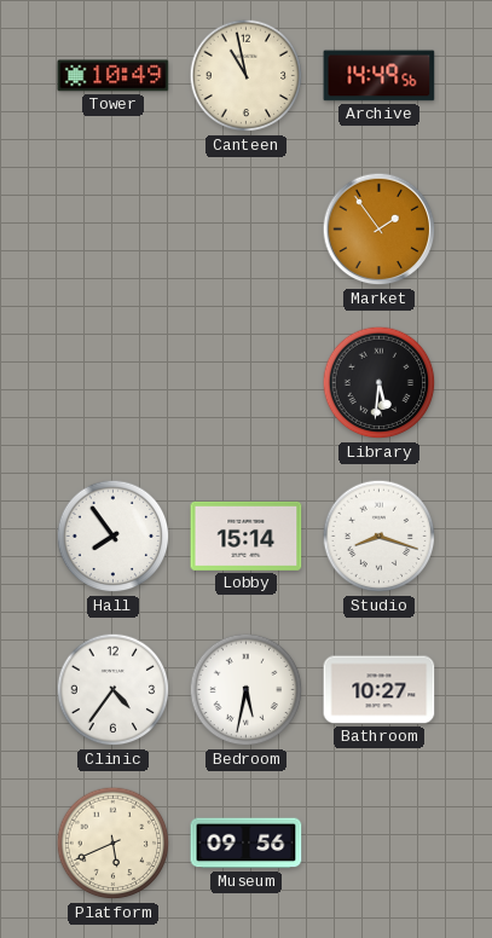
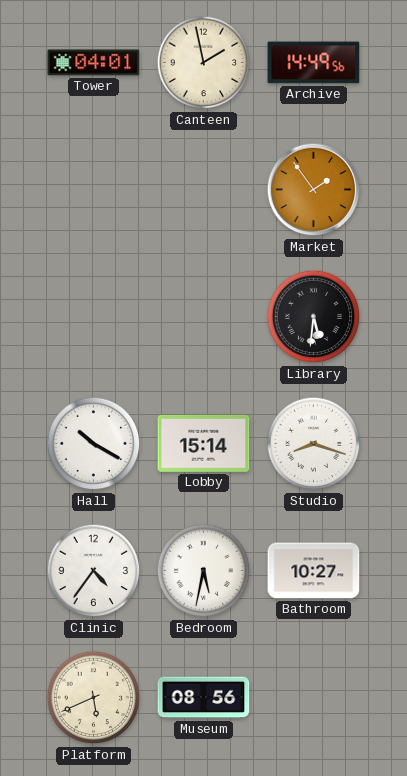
Tower: 10:49 -> 04:01 (94, 63)
Canteen: 10:58 -> 1:58 (204, 63)
Hall: 7:54 -> 10:20 (94, 444)
Museum: 09:56 -> 08:56 (204, 698)
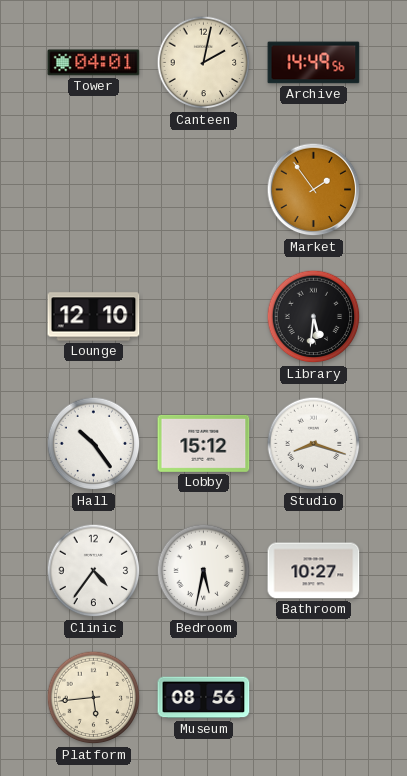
Canteen: 1:58 -> 2:02 (204, 63)
Lounge: none -> 12:10 (94, 317)
Hall: 10:20 -> 10:24 (94, 444)
Lobby: 15:14 -> 15:12 (204, 443)
Platform: 5:41 -> 5:44 (94, 698)
